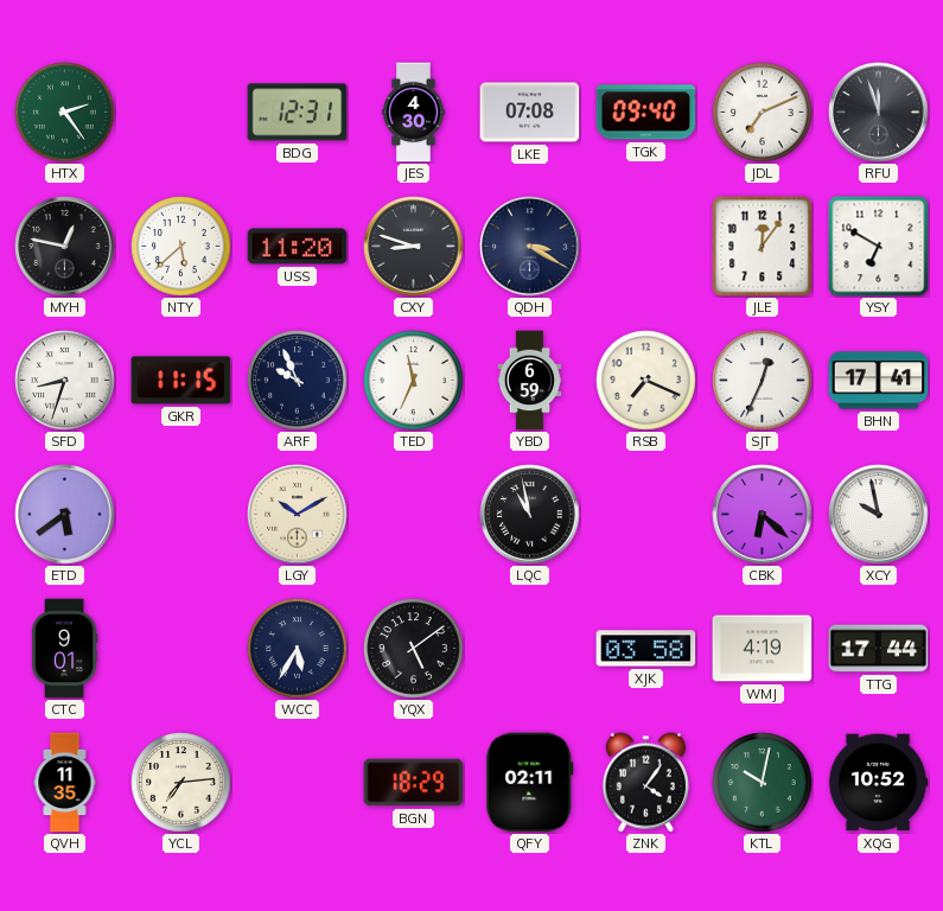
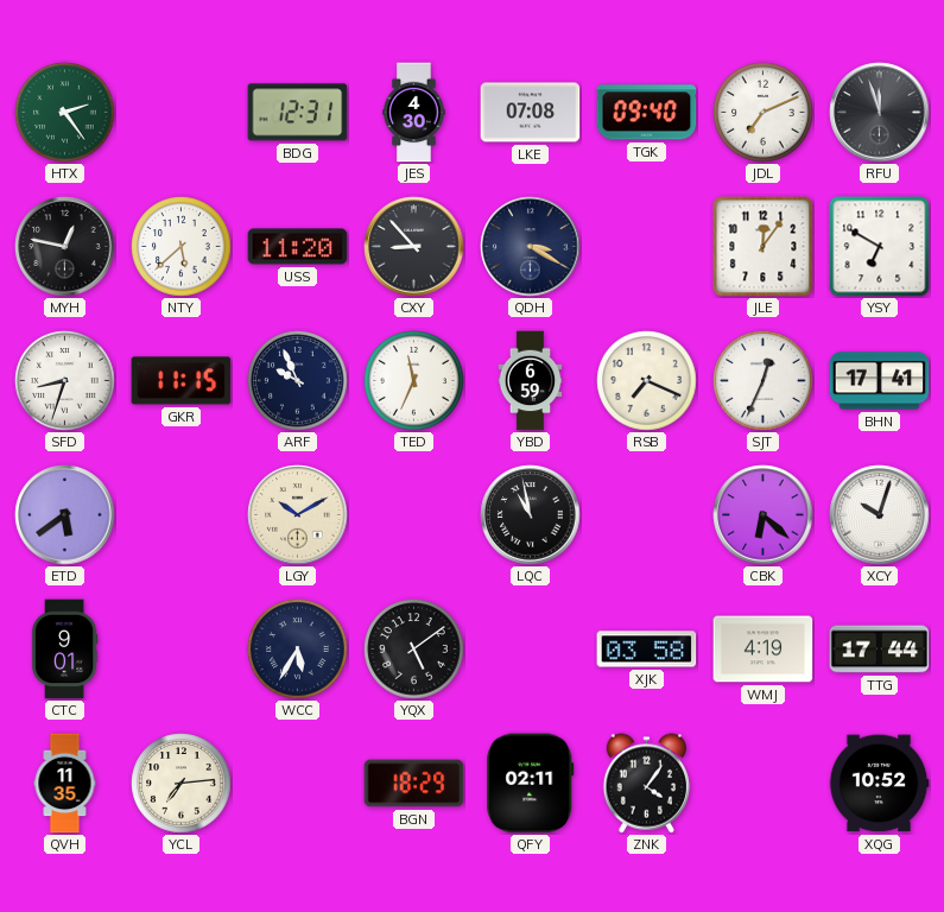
CXY: 8:48 -> 8:53 (414, 247)
XCY: 9:58 -> 10:03 (880, 515)
KTL: 10:02 -> none (763, 783)
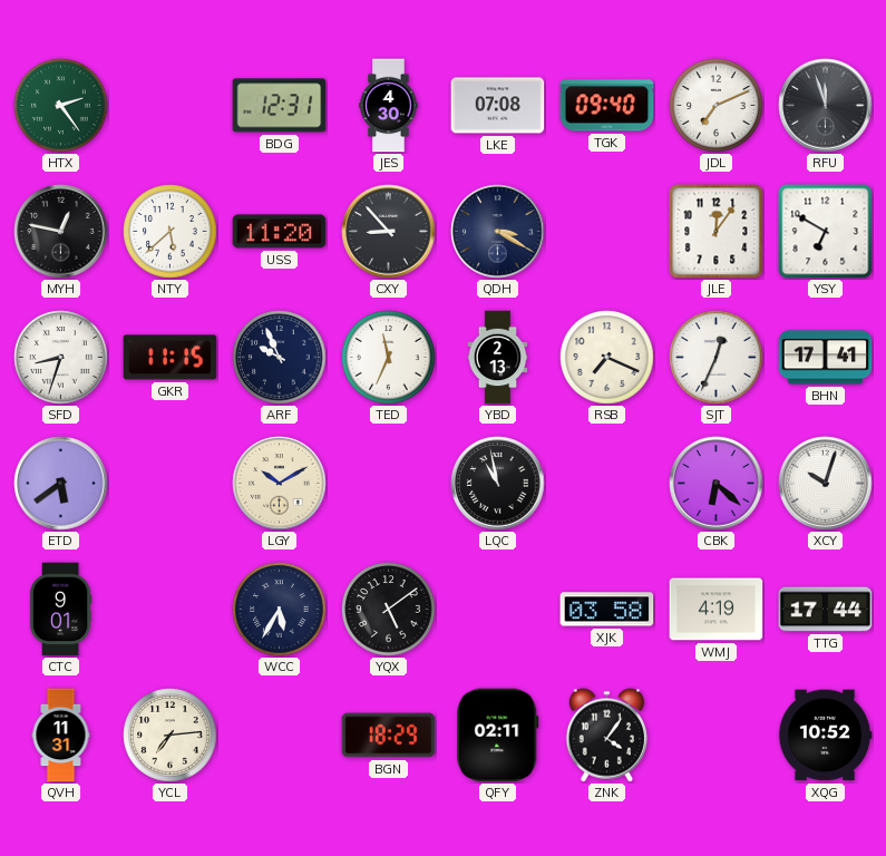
YBD: 6:59 -> 2:13 (498, 358)
QVH: 11:35 -> 11:31 (61, 736)
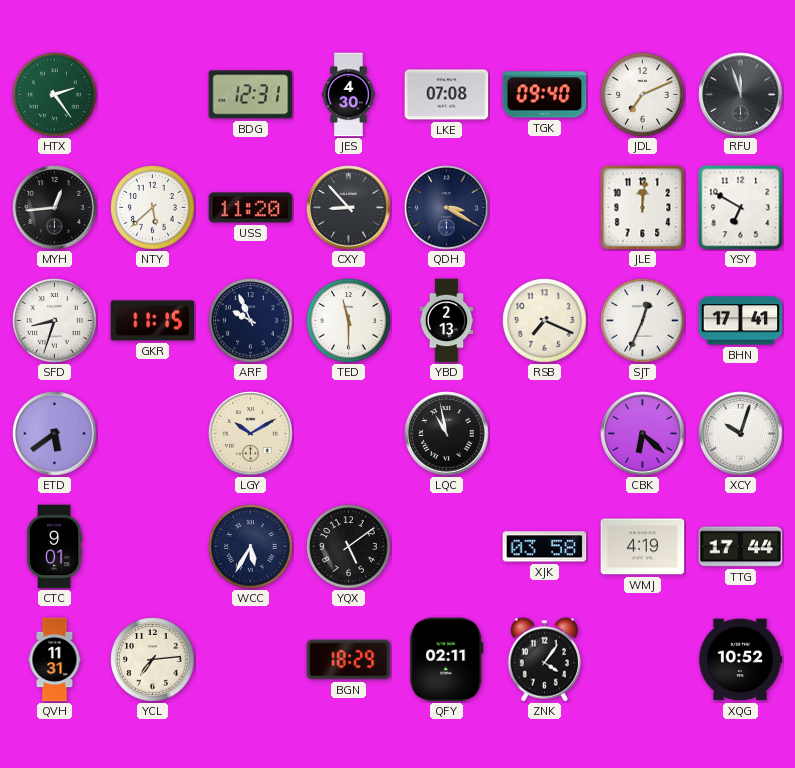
MYH: 12:47 -> 12:44 (55, 208)
JLE: 12:06 -> 12:01 (643, 208)
TED: 11:34 -> 11:30 (349, 321)
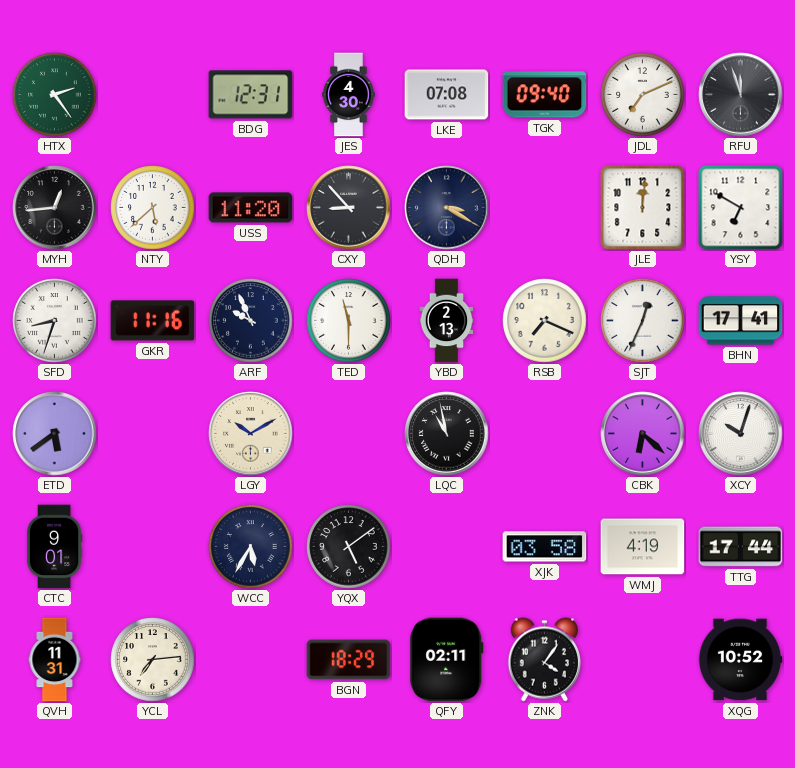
GKR: 11:15 -> 11:16 (153, 321)
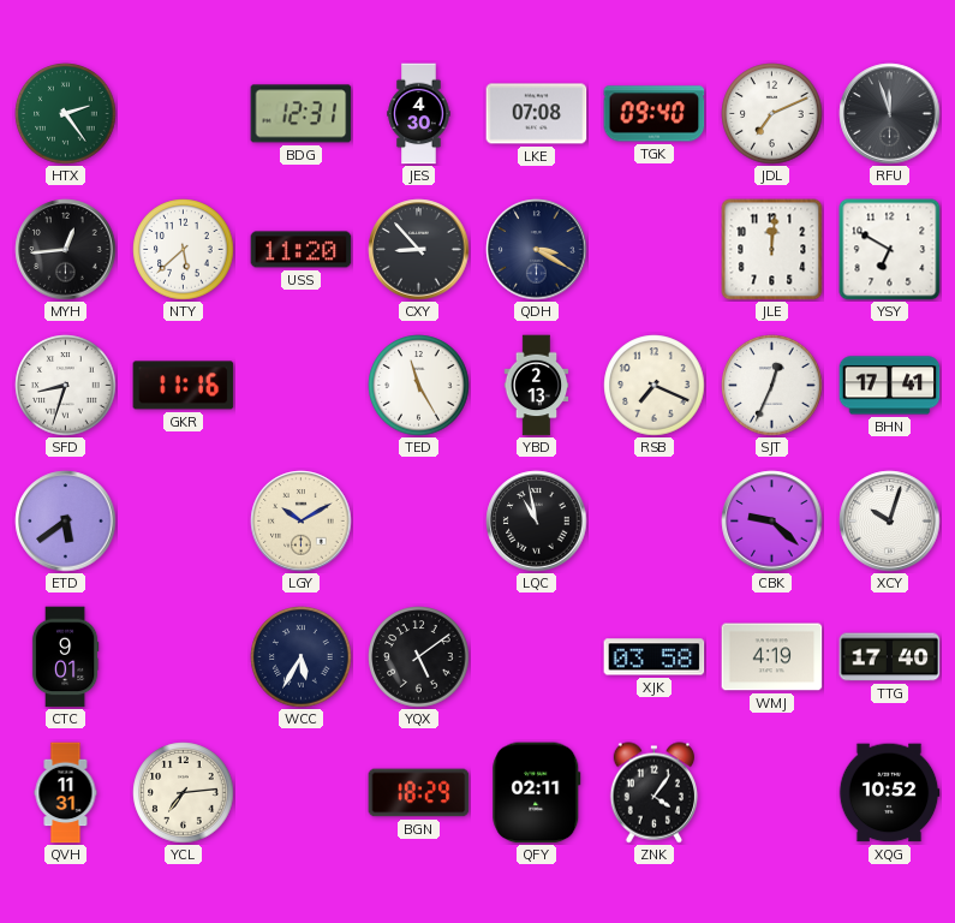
ARF: 9:56 -> none (251, 321)
TED: 11:30 -> 11:25 (419, 386)
CBK: 6:22 -> 9:22 (772, 522)
TTG: 17:44 -> 17:40 (890, 657)
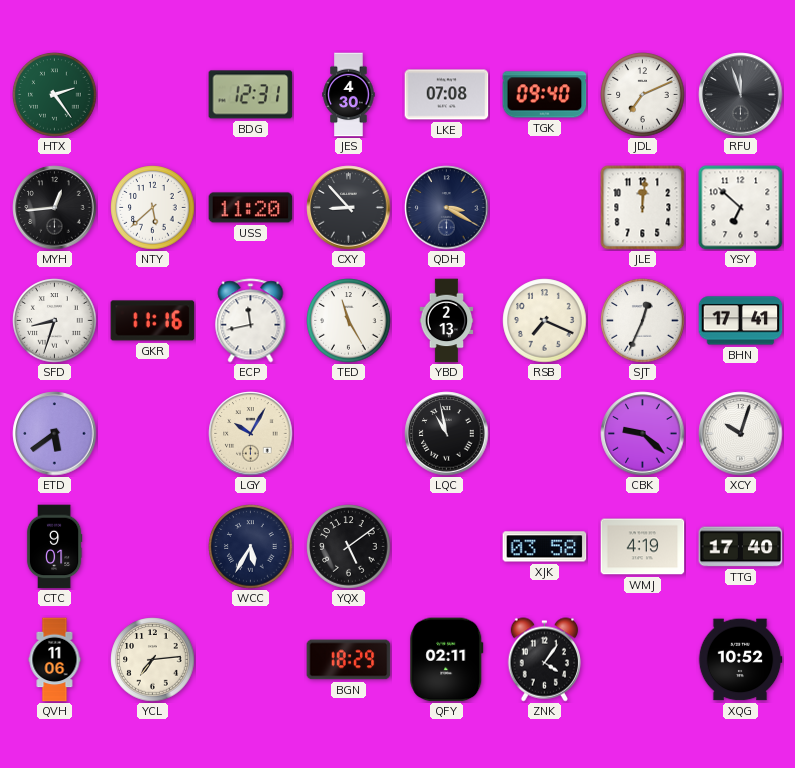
YSY: 6:50 -> 6:52 (741, 208)
ECP: none -> 11:43 (251, 321)
LGY: 10:10 -> 10:05 (251, 434)
QVH: 11:31 -> 11:06 (55, 660)
